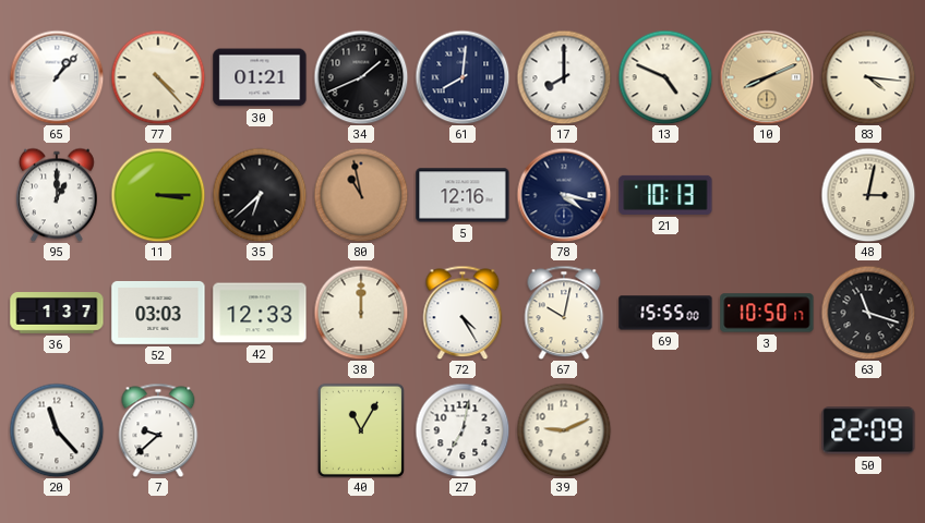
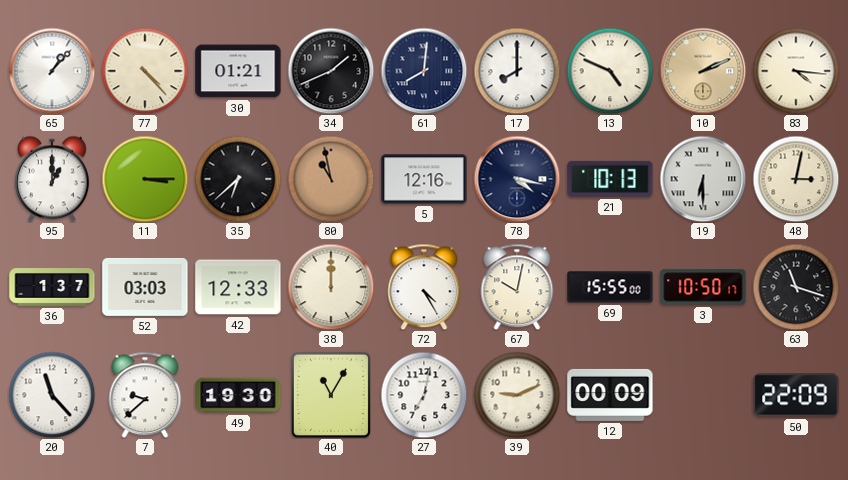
10: 8:11 -> 2:11 (703, 71)
19: none -> 6:30 (703, 179)
49: none -> 19:30 (238, 395)
12: none -> 00:09 (610, 395)
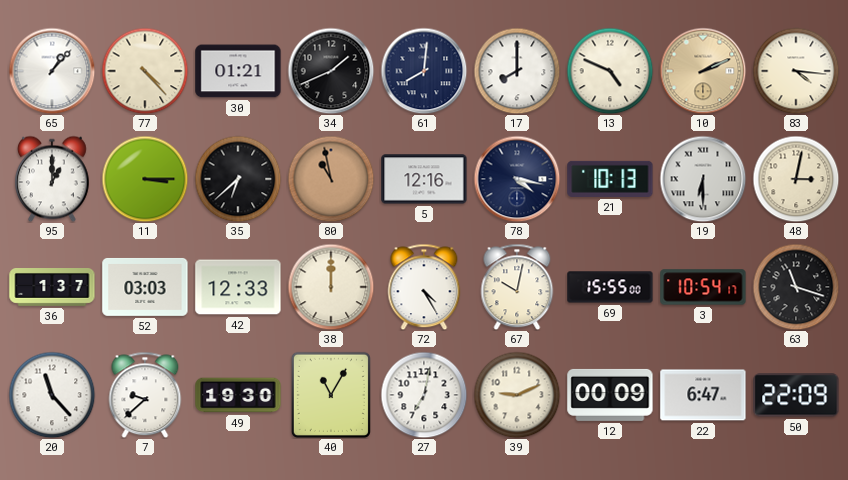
3: 10:50 -> 10:54 (703, 287)
22: none -> 6:47 (703, 395)
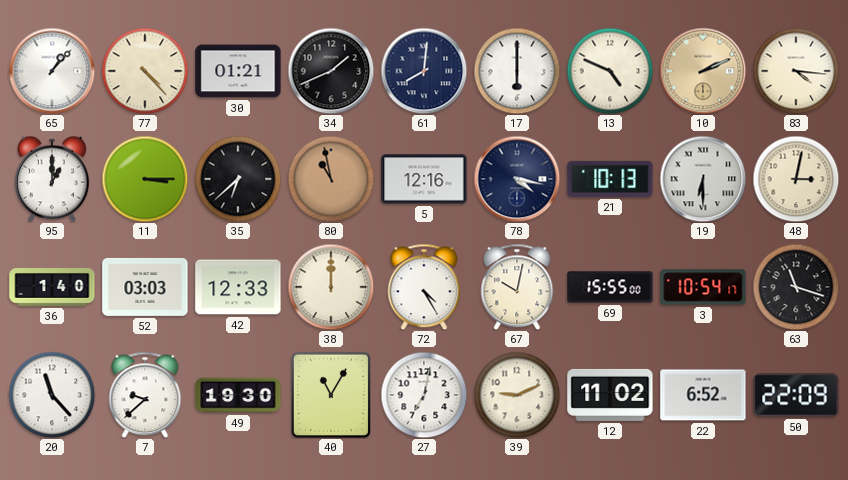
17: 8:00 -> 6:00 (517, 71)
36: 1:37 -> 1:40 (52, 288)
12: 00:09 -> 11:02 (610, 395)
22: 6:47 -> 6:52 (703, 395)
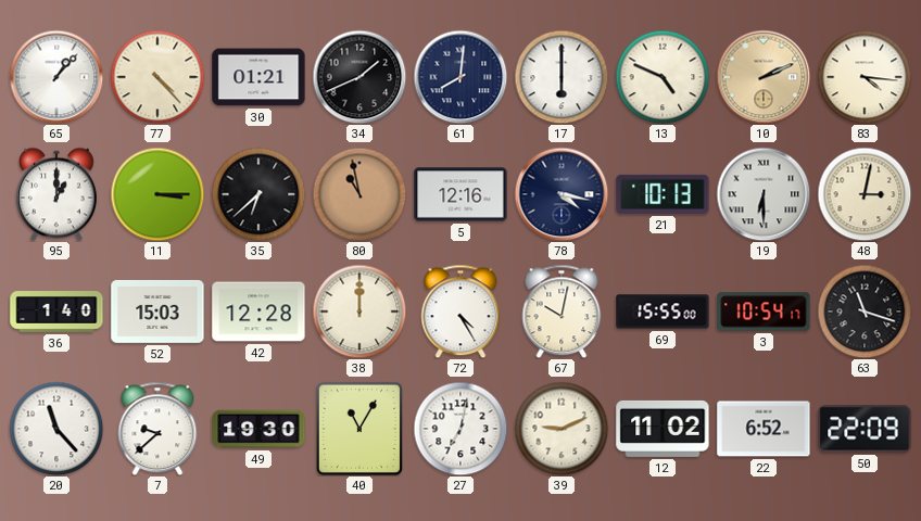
52: 03:03 -> 15:03 (157, 312)
42: 12:33 -> 12:28 (258, 312)
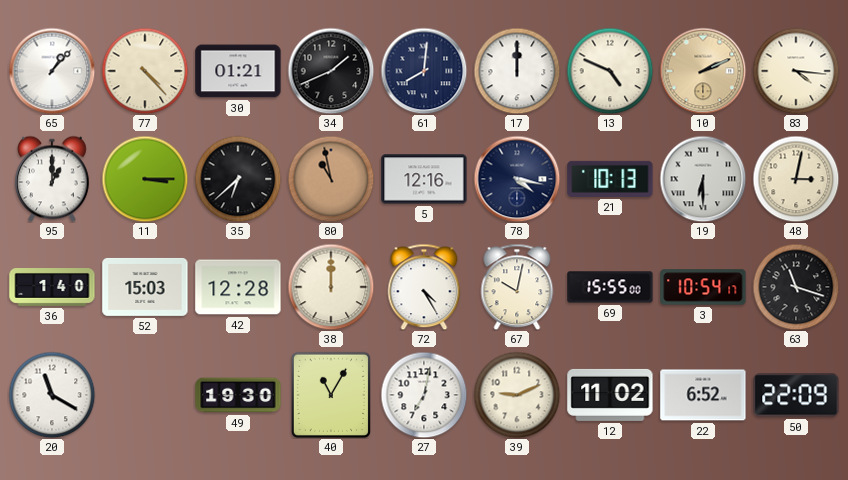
17: 6:00 -> 12:00 (517, 71)
20: 11:23 -> 11:20 (52, 395)
7: 9:38 -> none (157, 429)
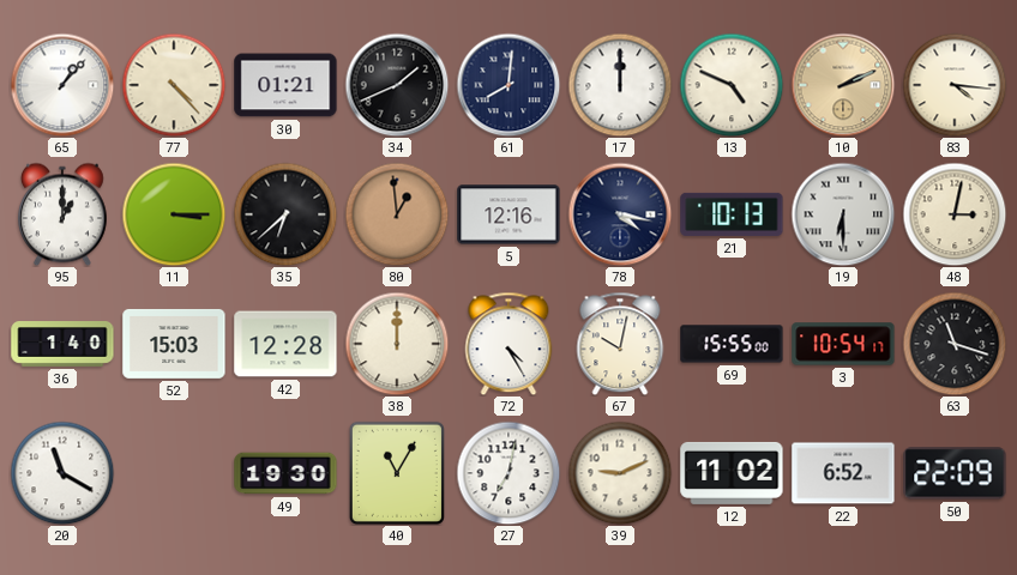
80: 10:58 -> 12:59 (397, 214)
